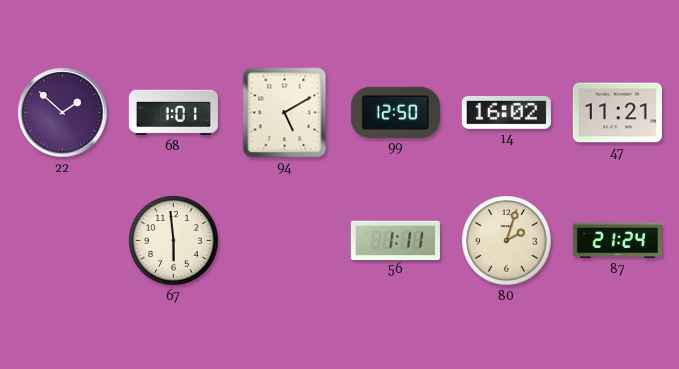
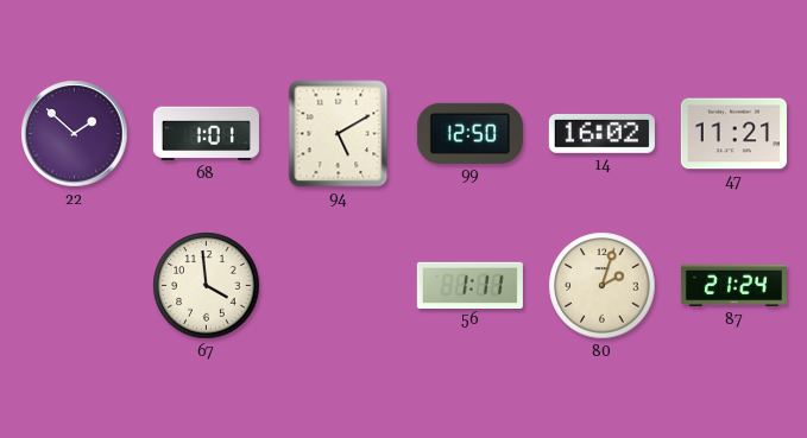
67: 5:59 -> 3:59 (207, 286)
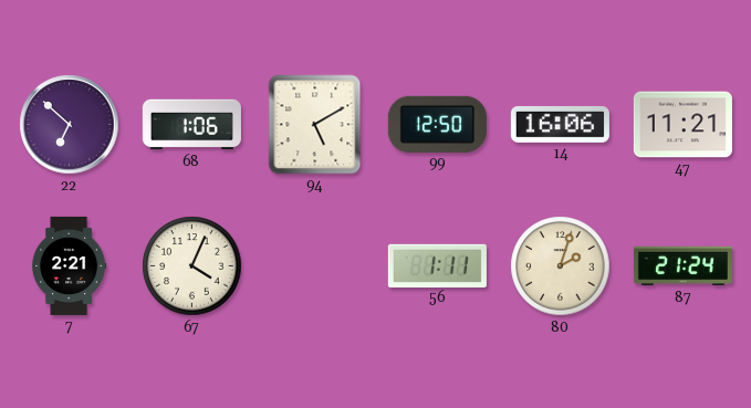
22: 1:52 -> 6:52 (70, 125)
68: 1:01 -> 1:06 (191, 125)
14: 16:02 -> 16:06 (560, 124)
7: none -> 2:21 (70, 265)
67: 3:59 -> 4:04 (192, 266)
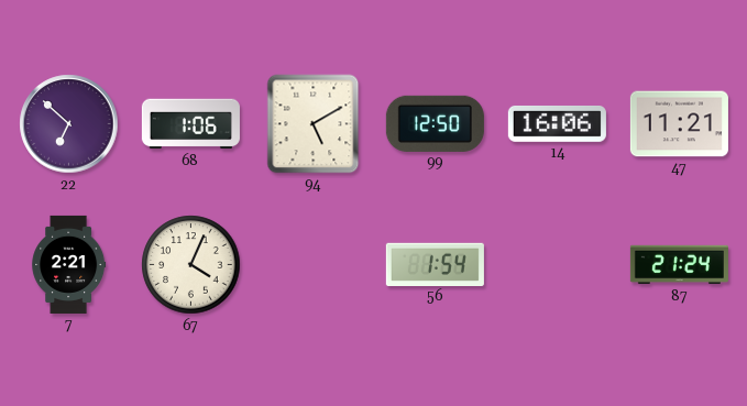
56: 1:11 -> 1:54 (435, 264)
80: 2:03 -> none (561, 266)
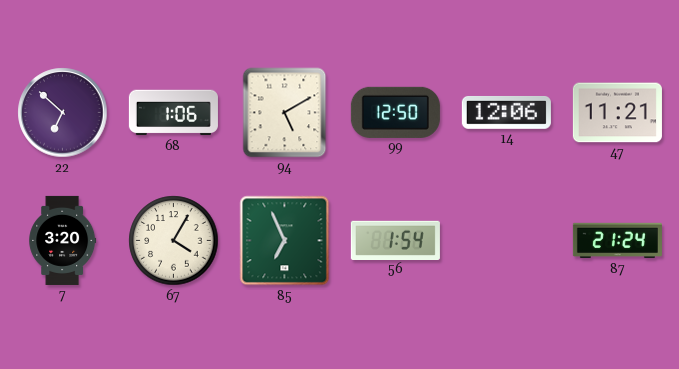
14: 16:06 -> 12:06 (506, 112)
7: 2:21 -> 3:20 (63, 240)
67: 4:04 -> 4:05 (174, 241)
85: none -> 6:56 (285, 241)
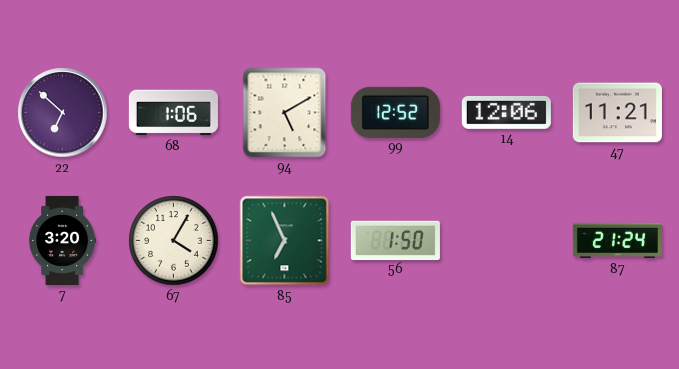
99: 12:50 -> 12:52 (395, 112)
56: 1:54 -> 1:50 (395, 240)
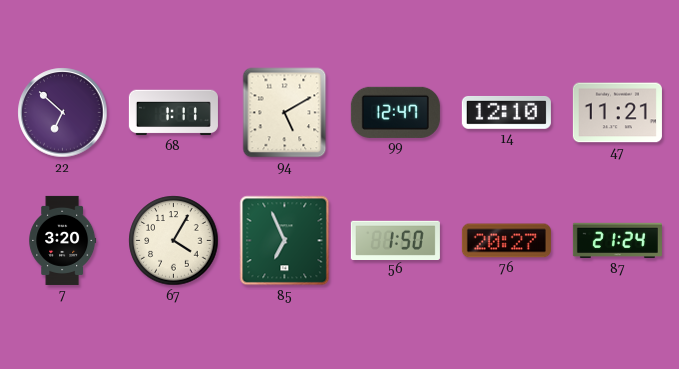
68: 1:06 -> 1:11 (173, 113)
99: 12:52 -> 12:47 (395, 112)
14: 12:06 -> 12:10 (506, 112)
76: none -> 20:27 (506, 241)
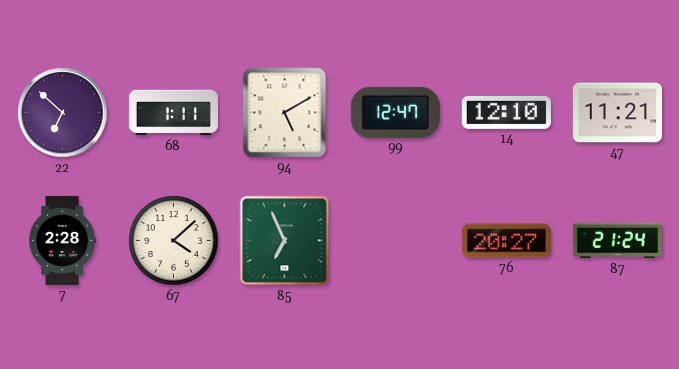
7: 3:20 -> 2:28 (63, 240)
67: 4:05 -> 4:08 (174, 241)
56: 1:50 -> none (395, 240)
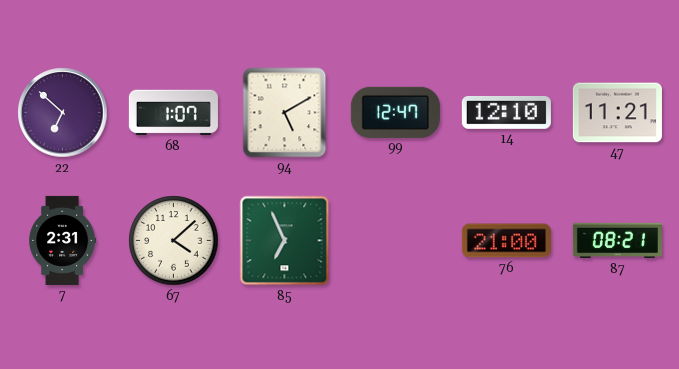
68: 1:11 -> 1:07 (173, 113)
7: 2:28 -> 2:31 (63, 240)
76: 20:27 -> 21:00 (506, 241)
87: 21:24 -> 08:21 (617, 241)
